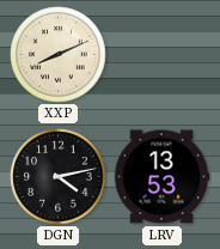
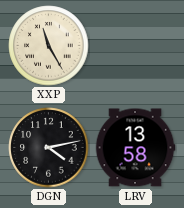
XXP: 8:11 -> 11:25 (49, 46)
LRV: 13:53 -> 13:58 (135, 148)
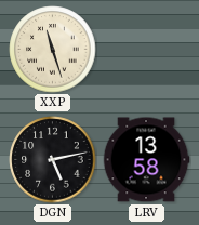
XXP: 11:25 -> 11:27 (53, 50)
DGN: 4:13 -> 5:13 (53, 160)
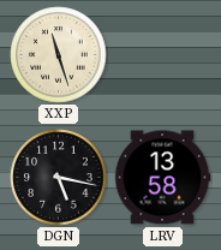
DGN: 5:13 -> 5:17 (59, 178)
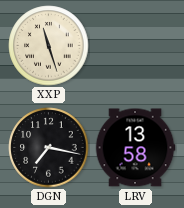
DGN: 5:17 -> 7:17 (49, 148)
